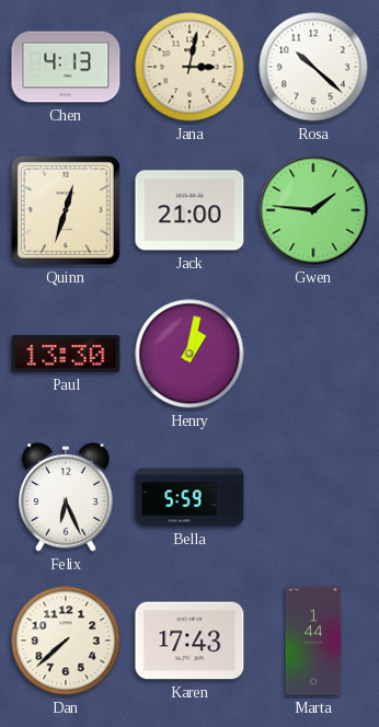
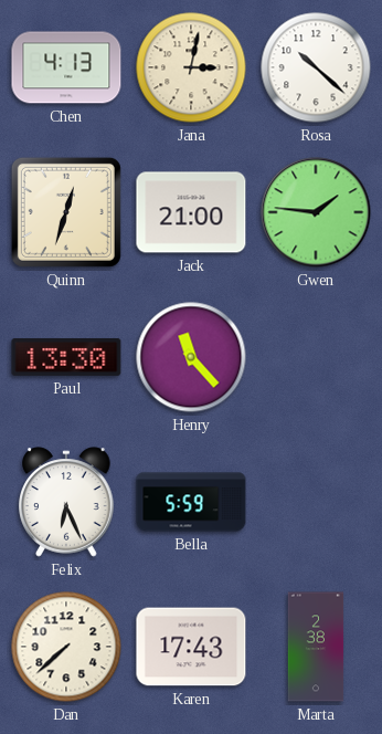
Henry: 1:02 -> 11:23 (191, 357)
Marta: 1:44 -> 2:38 (316, 647)
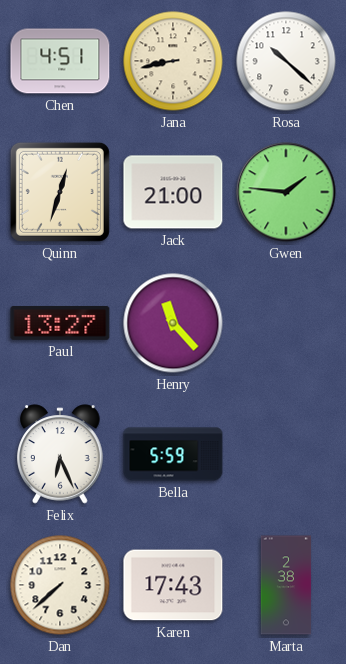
Chen: 4:13 -> 4:51 (60, 61)
Jana: 3:02 -> 8:43 (173, 61)
Paul: 13:30 -> 13:27 (60, 323)
